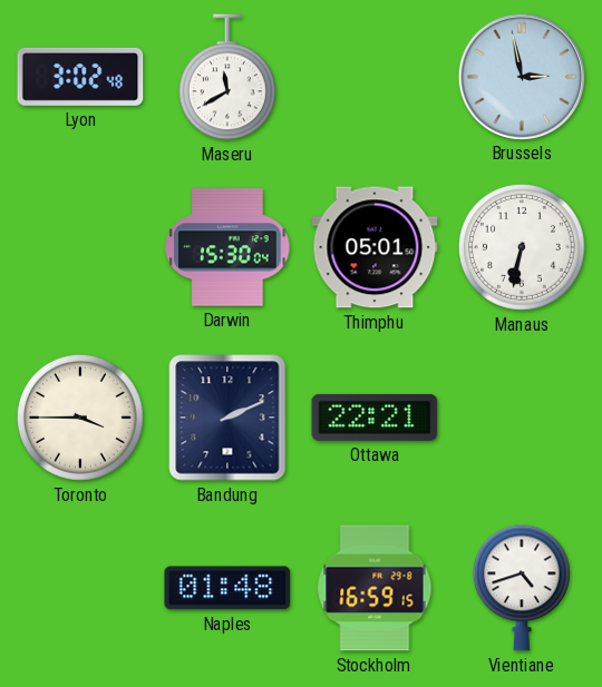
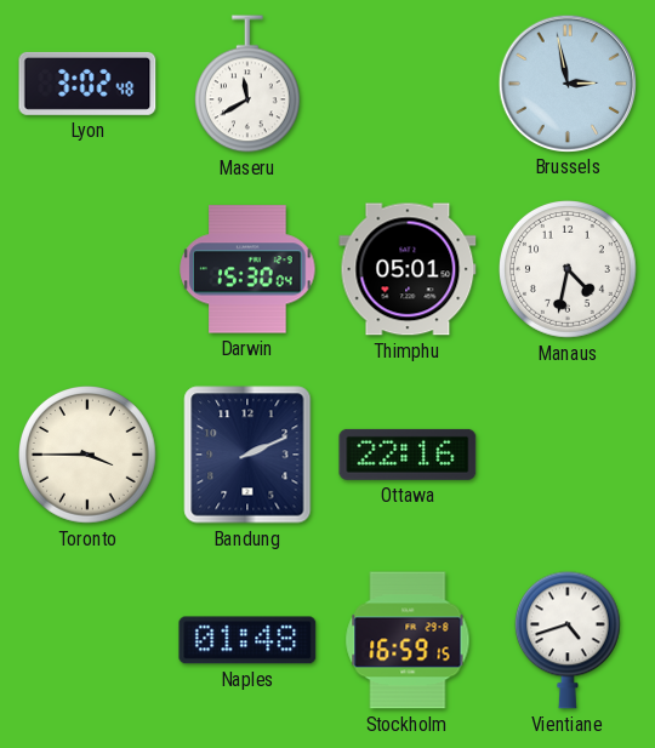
Manaus: 6:32 -> 4:32 (569, 270)
Ottawa: 22:21 -> 22:16 (408, 455)
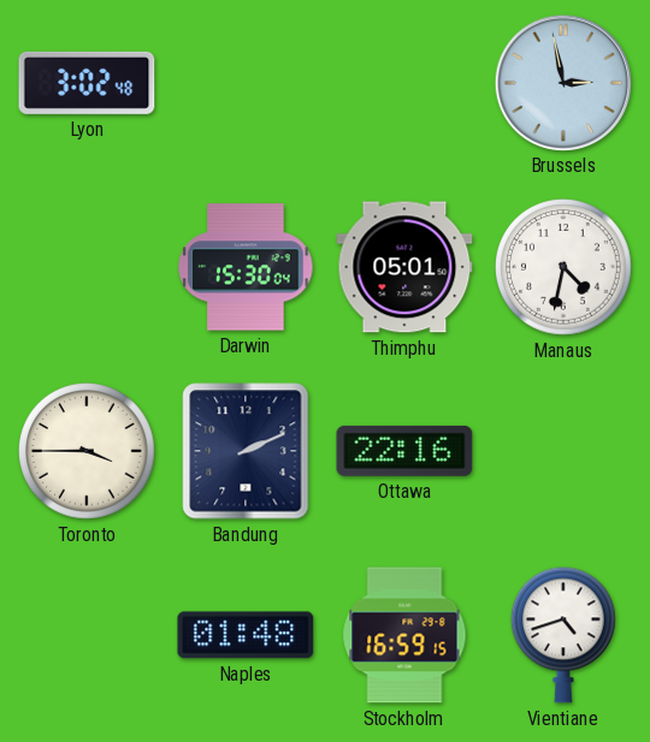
Maseru: 11:40 -> none (247, 84)
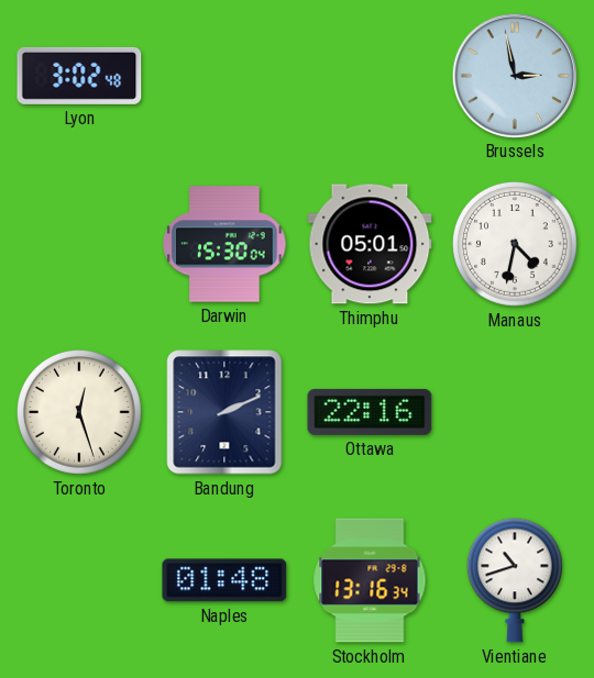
Toronto: 3:45 -> 12:27 (80, 413)
Stockholm: 16:59 -> 13:16 (370, 580)
Vientiane: 4:42 -> 10:42 (515, 580)
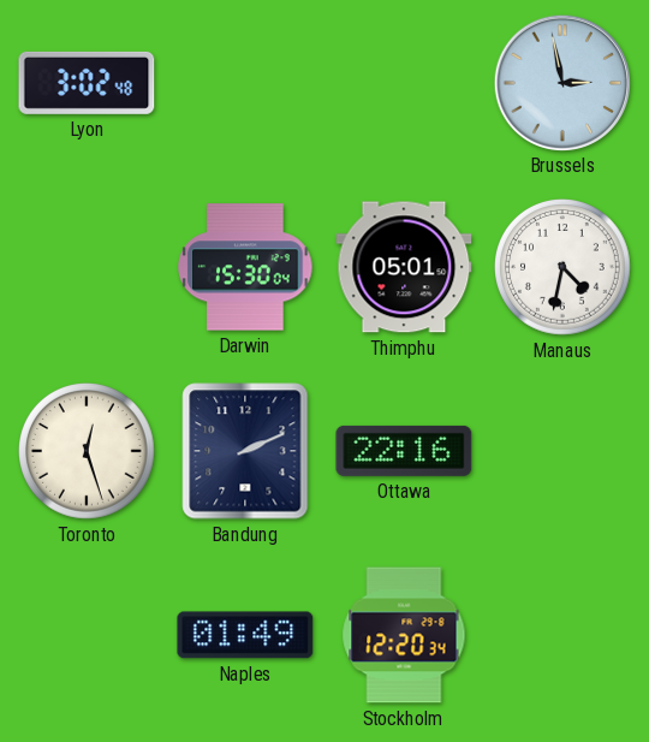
Naples: 01:48 -> 01:49 (245, 635)
Stockholm: 13:16 -> 12:20 (404, 635)
Vientiane: 10:42 -> none (515, 580)
